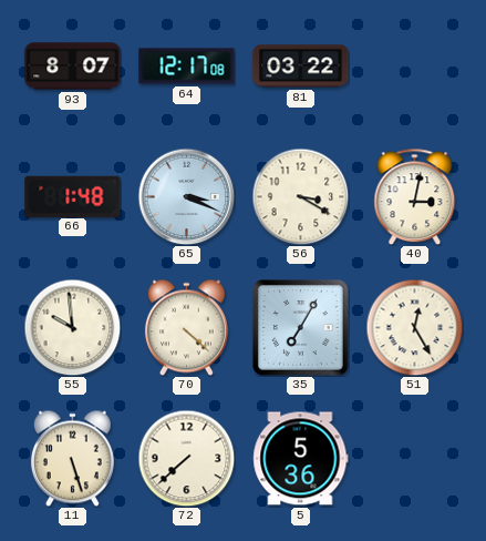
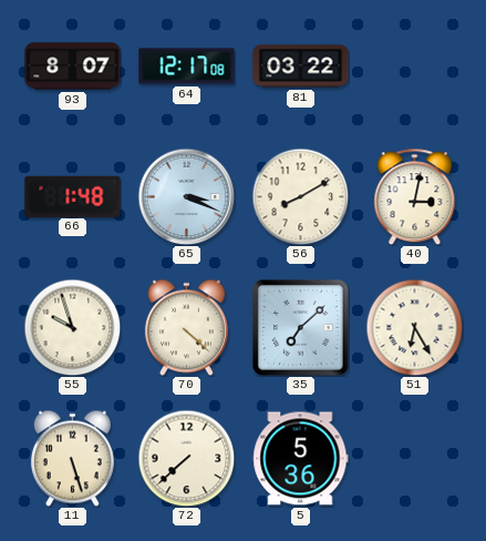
56: 3:20 -> 8:10 (300, 196)
55: 9:59 -> 9:57 (72, 327)
35: 7:05 -> 7:08 (301, 328)
51: 12:25 -> 6:25 (414, 327)
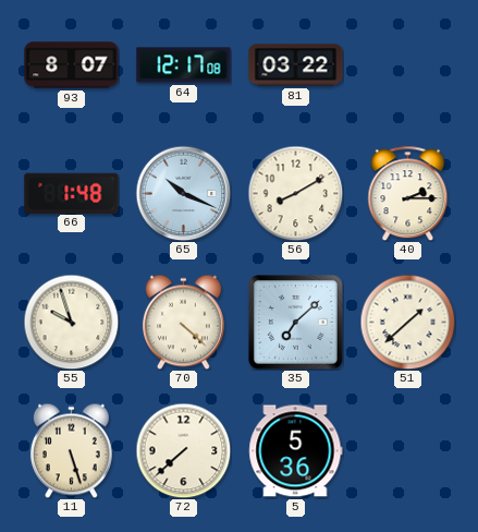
65: 3:19 -> 10:19 (183, 193)
40: 3:02 -> 2:15 (408, 193)
51: 6:25 -> 1:38 (407, 322)
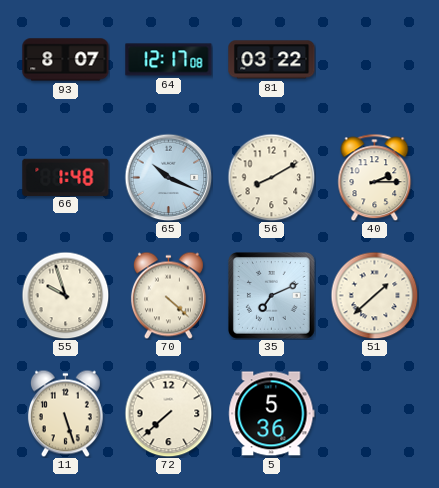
35: 7:08 -> 7:11 (272, 296)
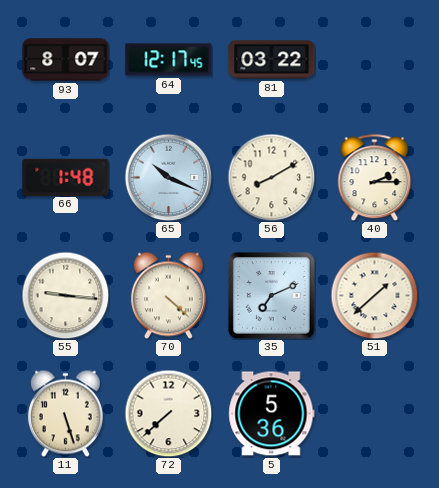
64: 12:17:08 -> 12:17:45 (169, 60)
55: 9:57 -> 9:16 (65, 295)
